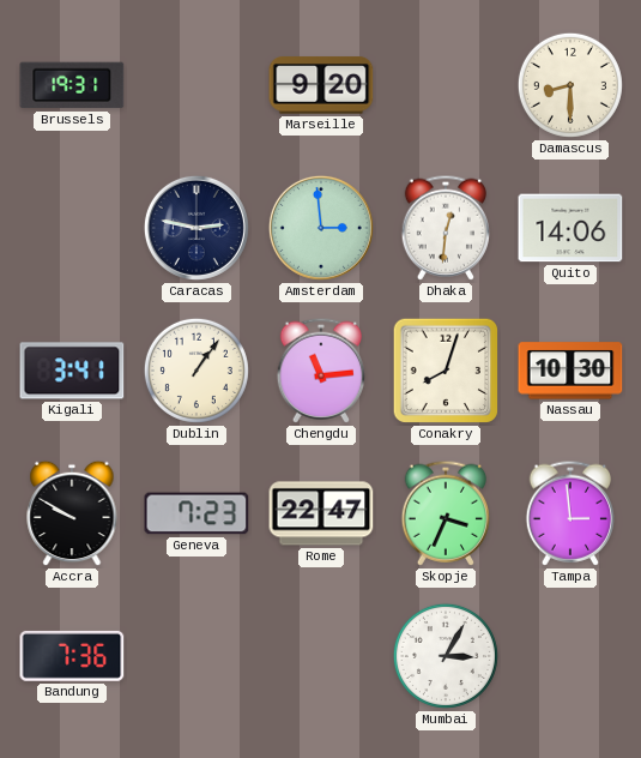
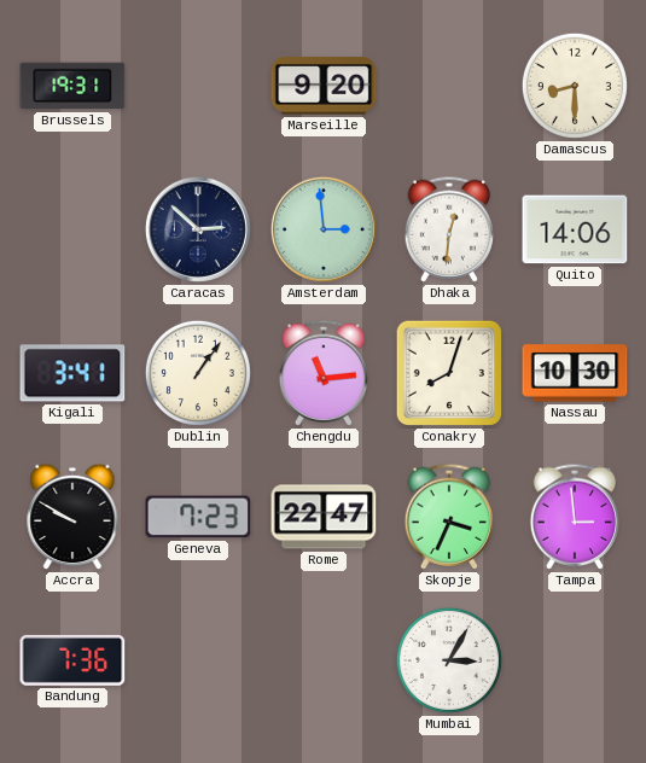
Caracas: 2:47 -> 2:52 (198, 229)
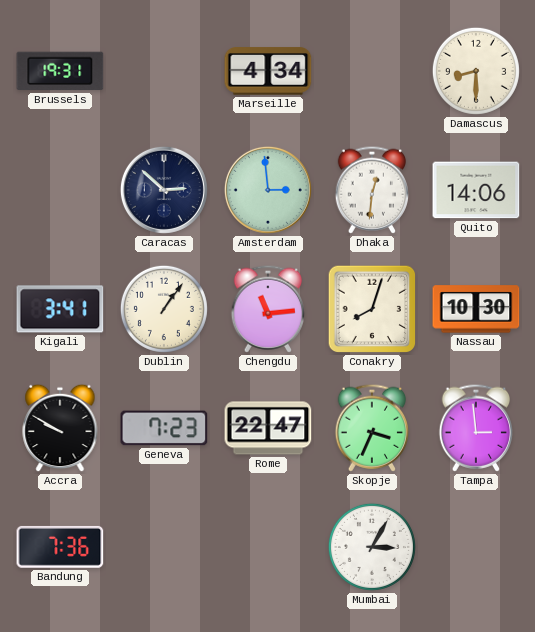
Marseille: 9:20 -> 4:34 (268, 71)
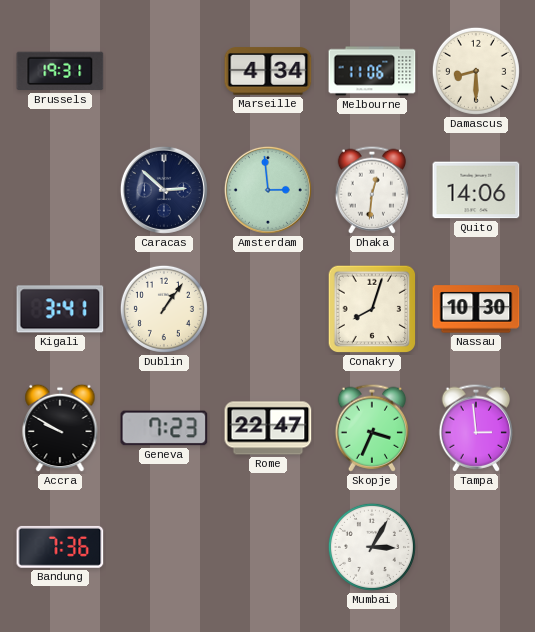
Melbourne: none -> 11:06 (372, 71)
Chengdu: 11:14 -> none (268, 309)
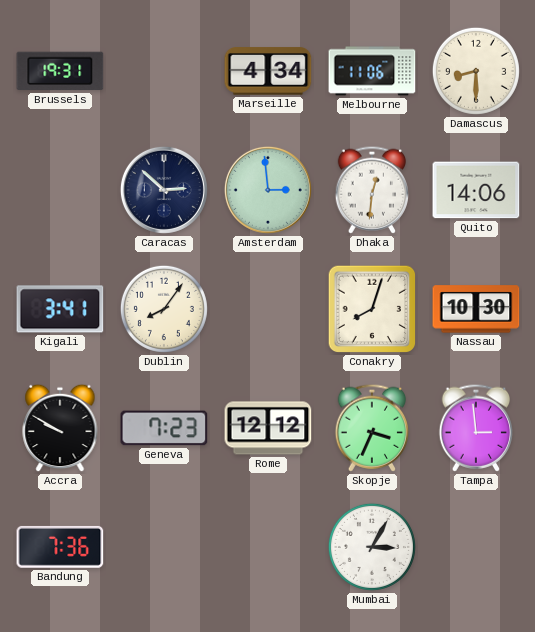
Dublin: 1:06 -> 8:06 (164, 309)
Rome: 22:47 -> 12:12 (268, 428)
